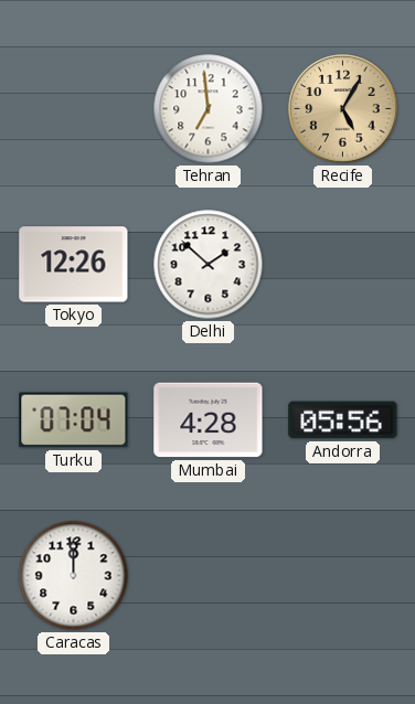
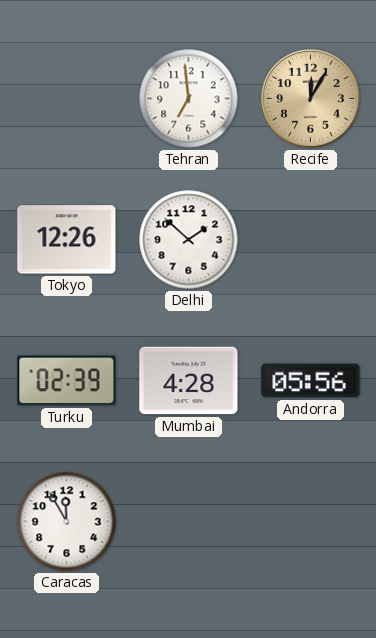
Recife: 5:05 -> 12:05 (311, 99)
Turku: 07:04 -> 02:39 (67, 381)
Caracas: 12:00 -> 11:55 (67, 522)
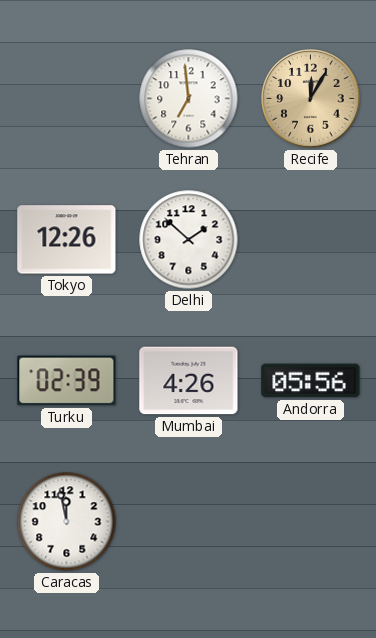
Mumbai: 4:28 -> 4:26 (189, 381)
Caracas: 11:55 -> 11:58 (67, 522)
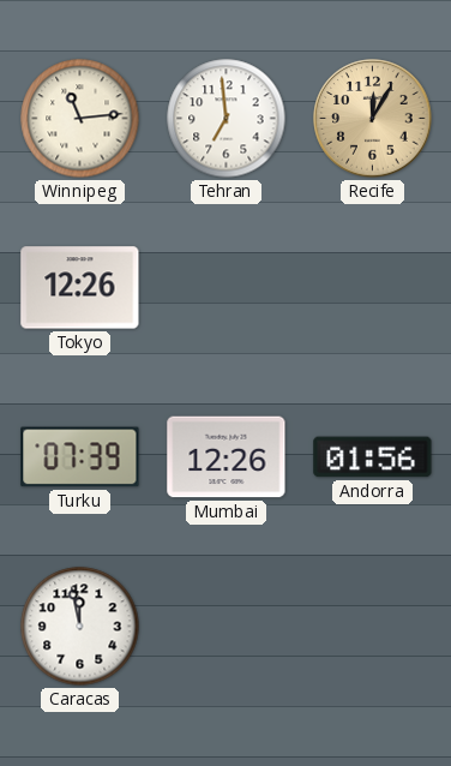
Winnipeg: none -> 11:14 (80, 119)
Delhi: 1:52 -> none (189, 240)
Turku: 02:39 -> 07:39 (80, 457)
Mumbai: 4:26 -> 12:26 (227, 457)
Andorra: 05:56 -> 01:56 (373, 457)
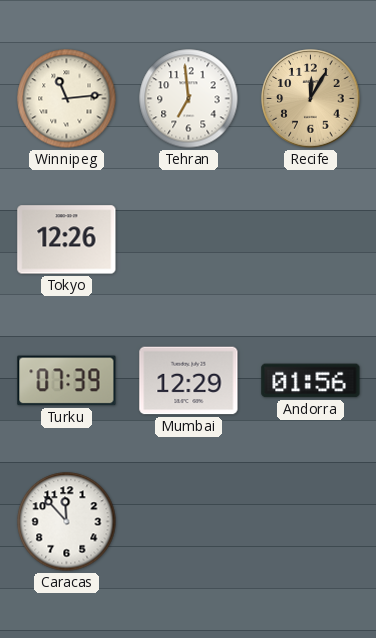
Mumbai: 12:26 -> 12:29 (189, 381)
Caracas: 11:58 -> 11:53 (67, 522)
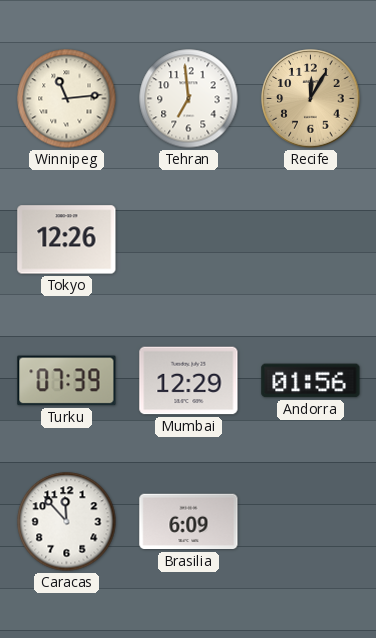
Brasilia: none -> 6:09 (189, 522)
